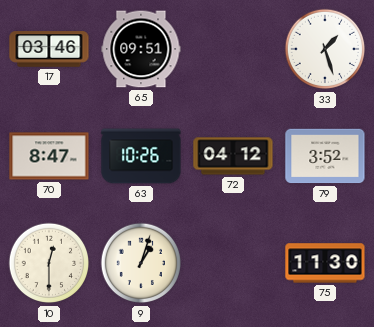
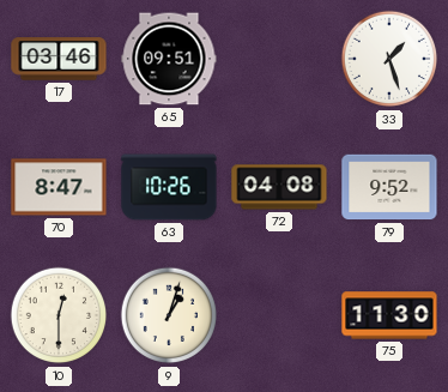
72: 04:12 -> 04:08 (279, 187)
79: 3:52 -> 9:52 (389, 187)
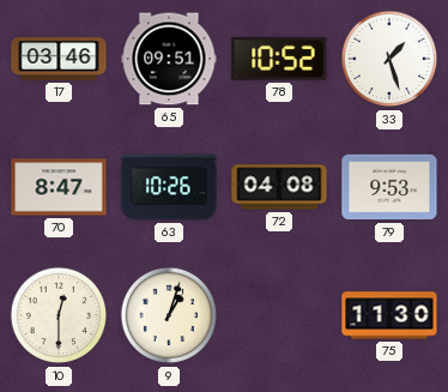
78: none -> 10:52 (279, 59)
79: 9:52 -> 9:53 (389, 187)
